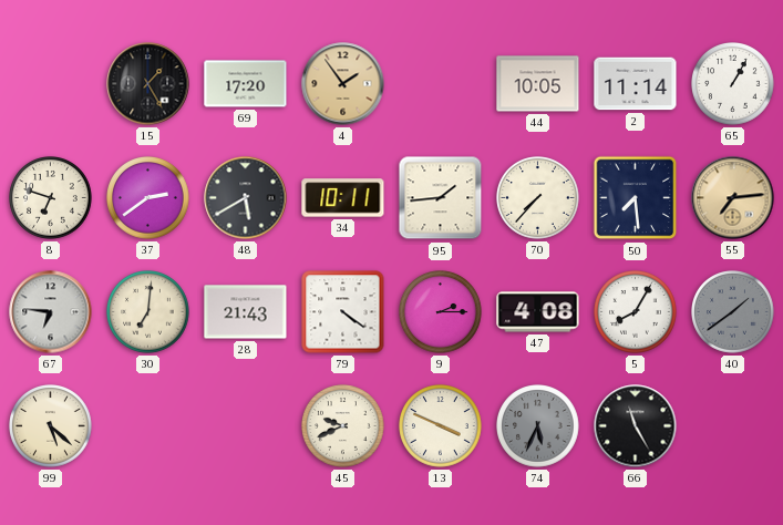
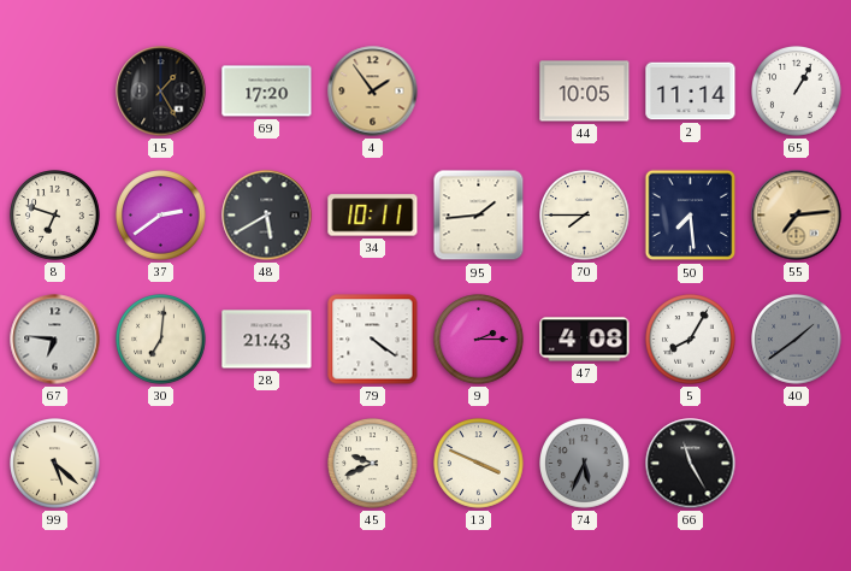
70: 7:37 -> 7:45 (585, 216)
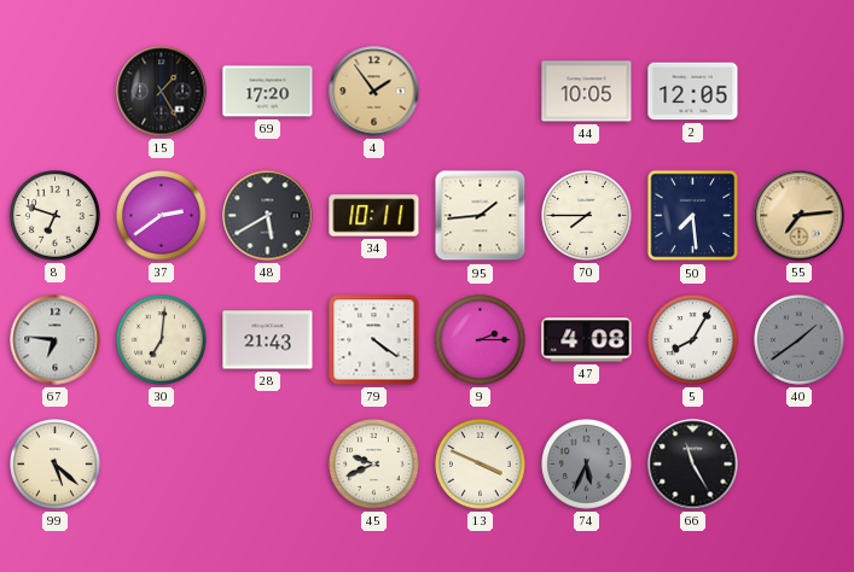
2: 11:14 -> 12:05 (693, 92)
65: 1:05 -> none (797, 92)
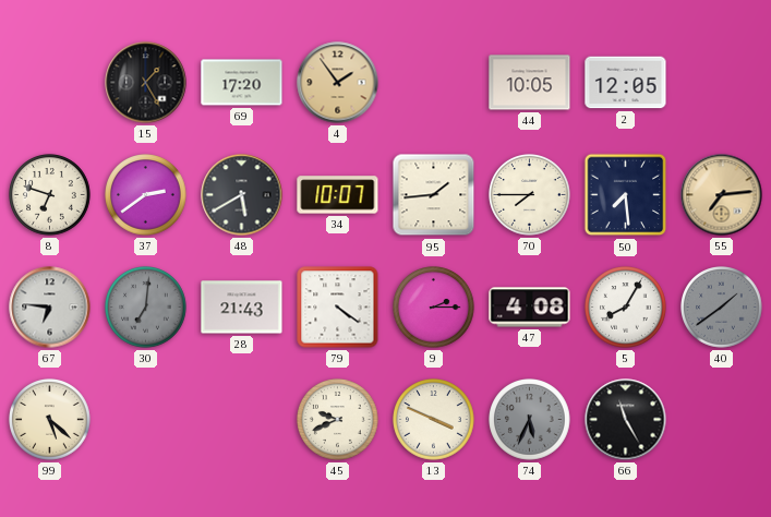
34: 10:11 -> 10:07 (338, 195)
30 dial: cream -> grey (146, 308)
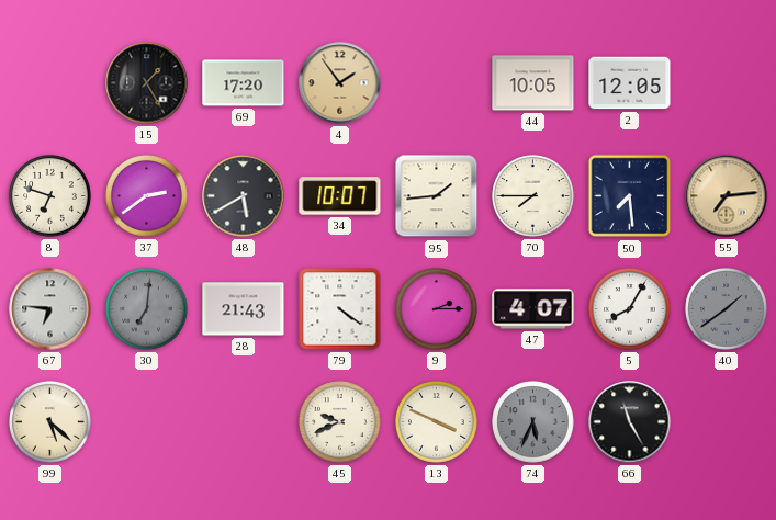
47: 4:08 -> 4:07 (533, 309)
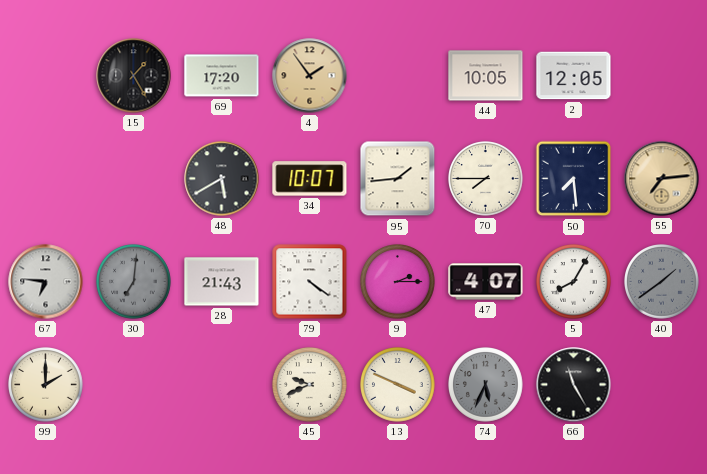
8: 6:48 -> none (50, 196)
37: 2:39 -> none (147, 196)
99: 5:22 -> 2:00 (46, 385)
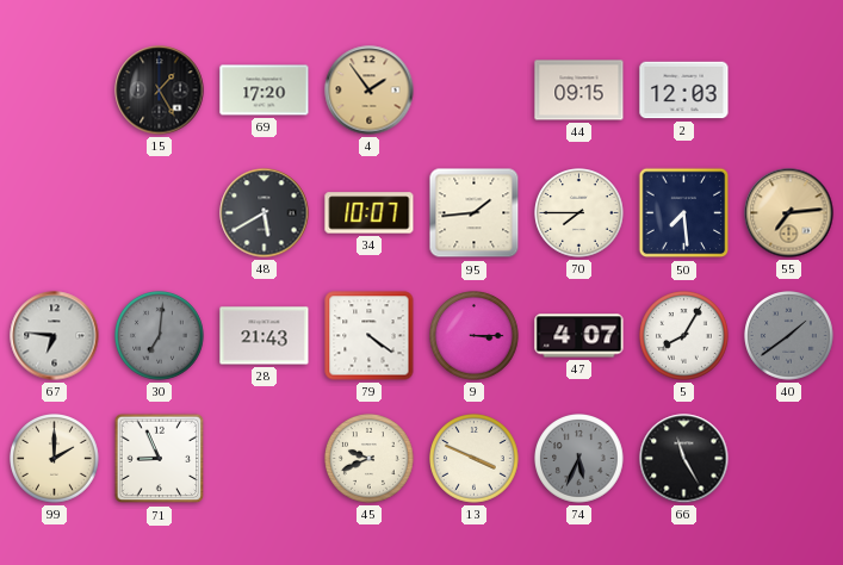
44: 10:05 -> 09:15 (579, 91)
2: 12:05 -> 12:03 (684, 91)
9: 2:15 -> 3:15 (475, 336)
71: none -> 8:56 (160, 459)
